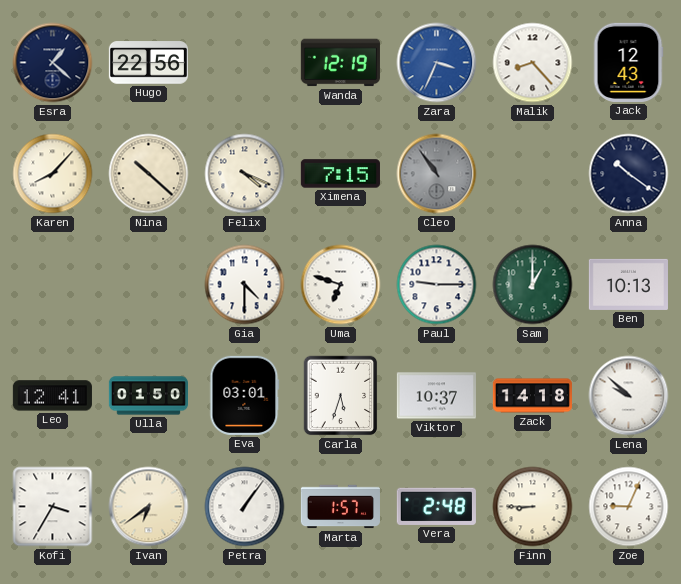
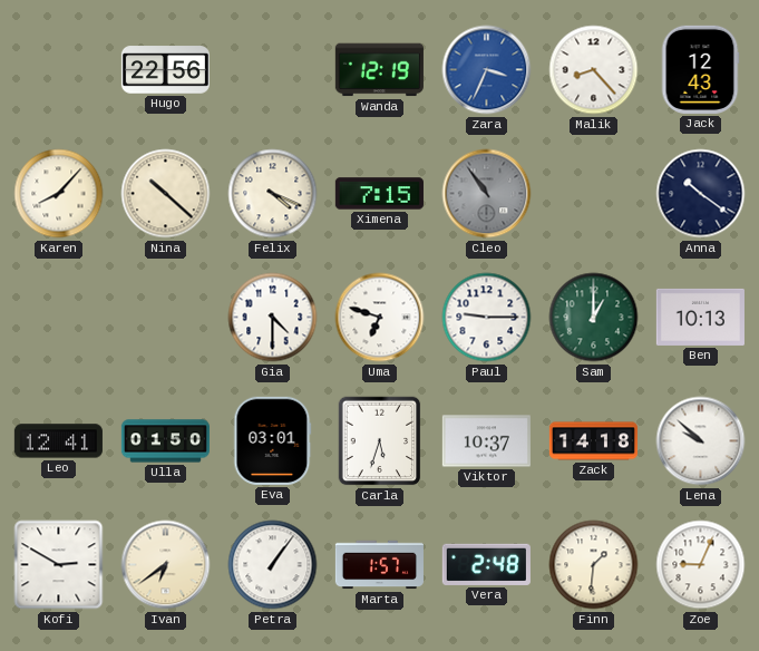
Esra: 1:22 -> none (53, 63)
Kofi: 3:35 -> 2:50 (59, 565)
Finn: 8:45 -> 1:31 (594, 565)
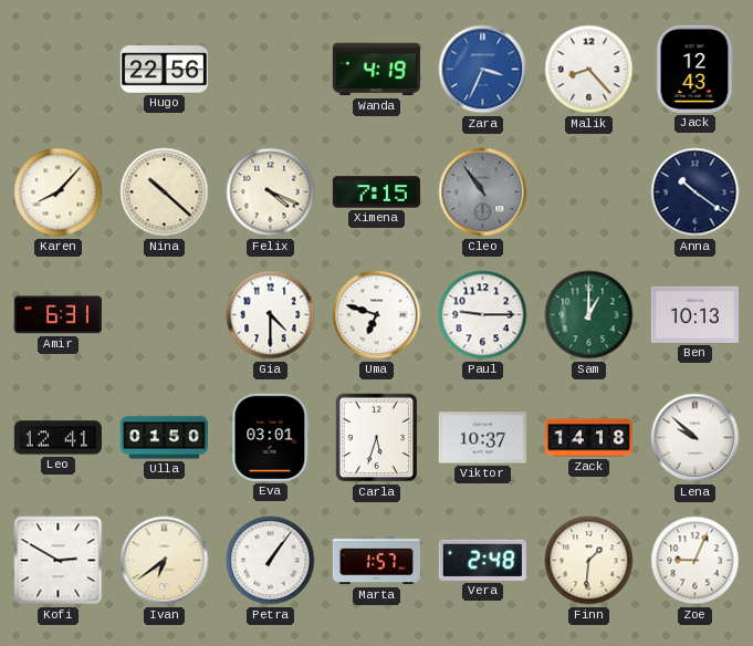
Wanda: 12:19 -> 4:19 (376, 70)
Amir: none -> 6:31 (57, 315)
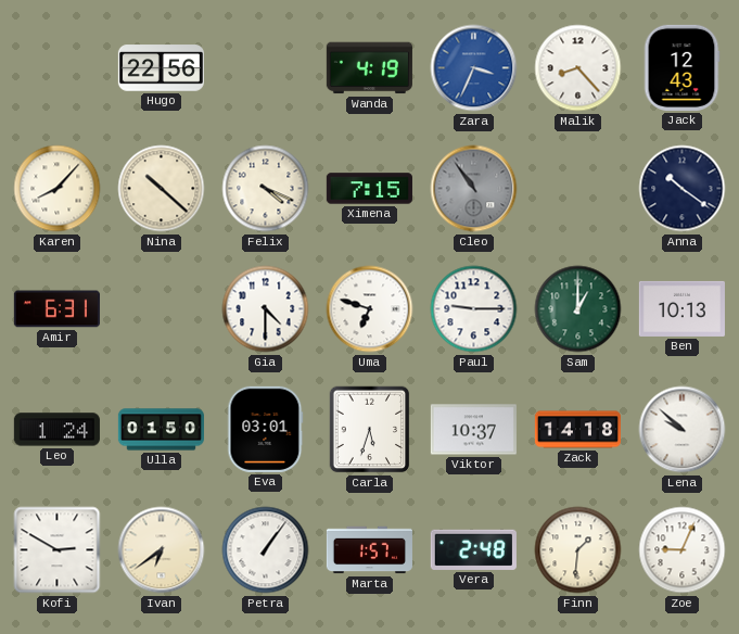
Leo: 12:41 -> 1:24 (56, 430)
